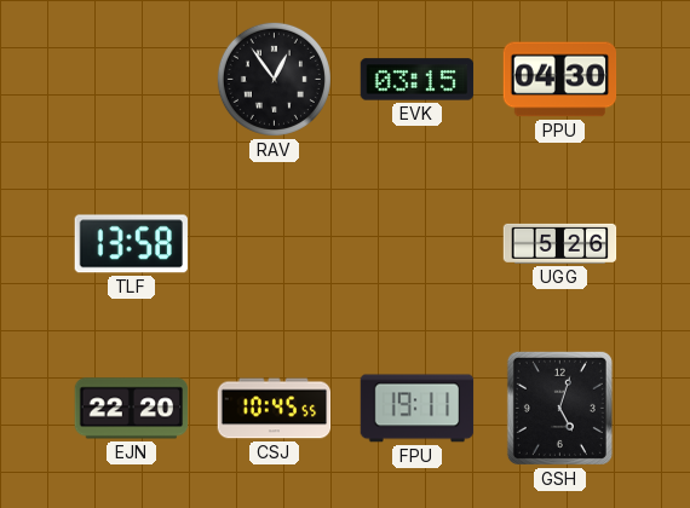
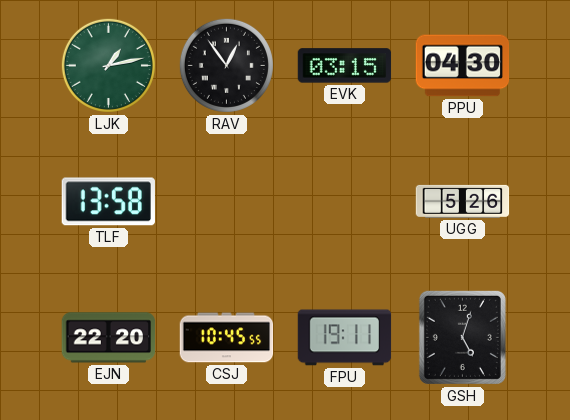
LJK: none -> 1:13 (108, 65)
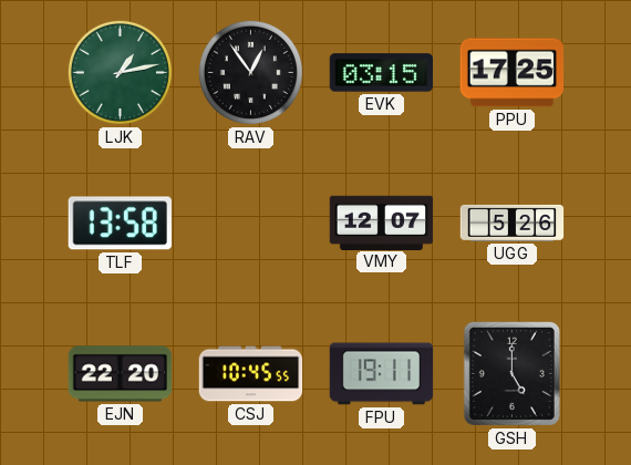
PPU: 04:30 -> 17:25 (513, 73)
VMY: none -> 12:07 (382, 223)
GSH: 5:03 -> 5:00 (511, 373)
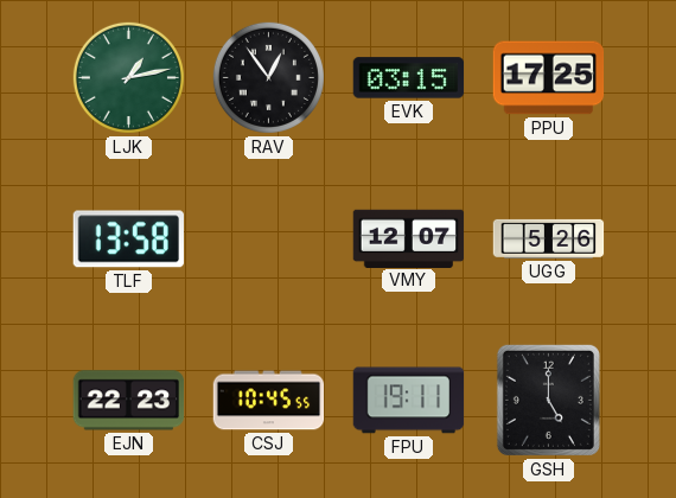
EJN: 22:20 -> 22:23 (129, 401)
